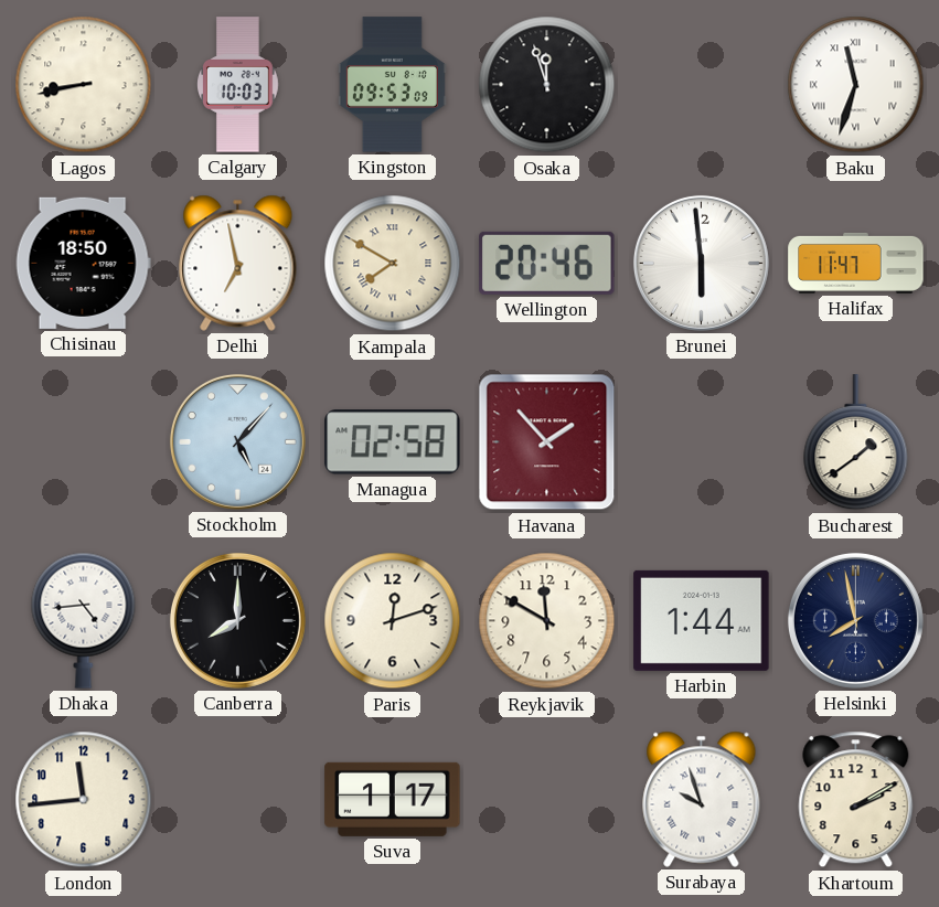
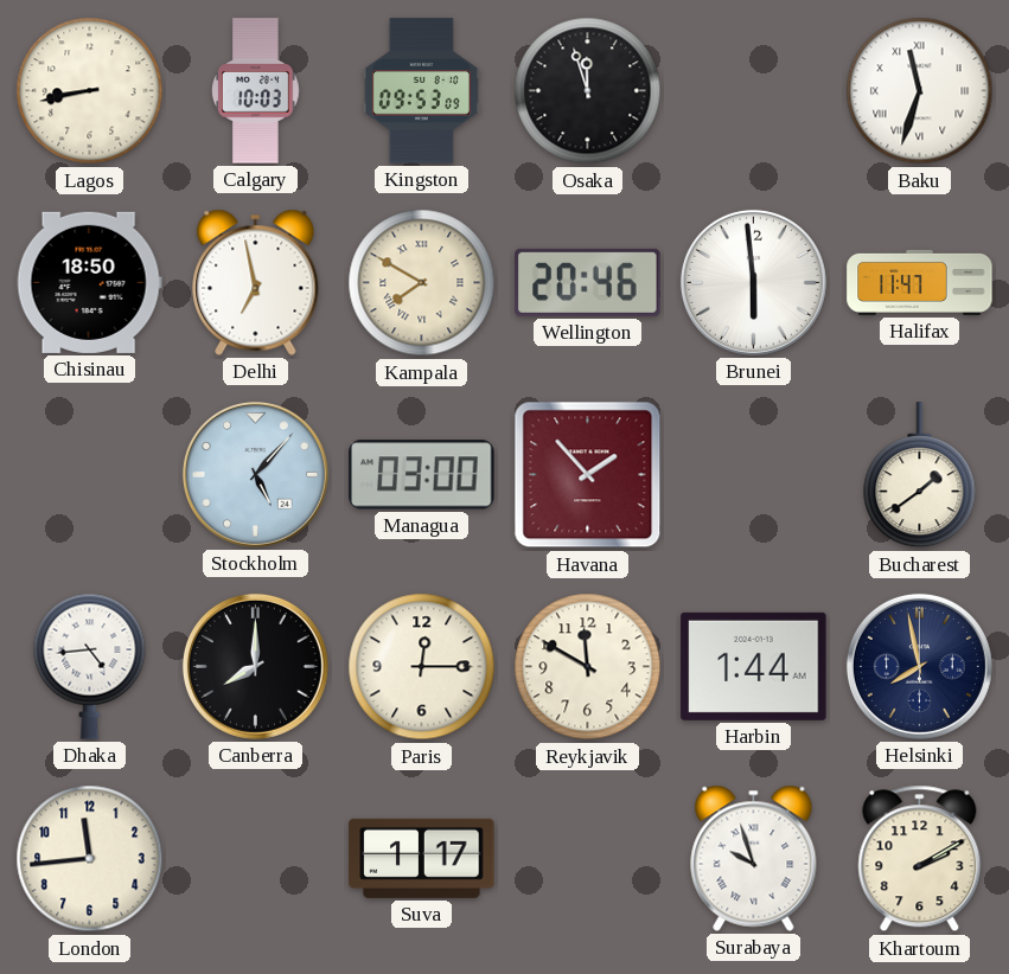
Managua: 02:58 -> 03:00 (422, 475)
Paris: 12:12 -> 12:15 (422, 667)
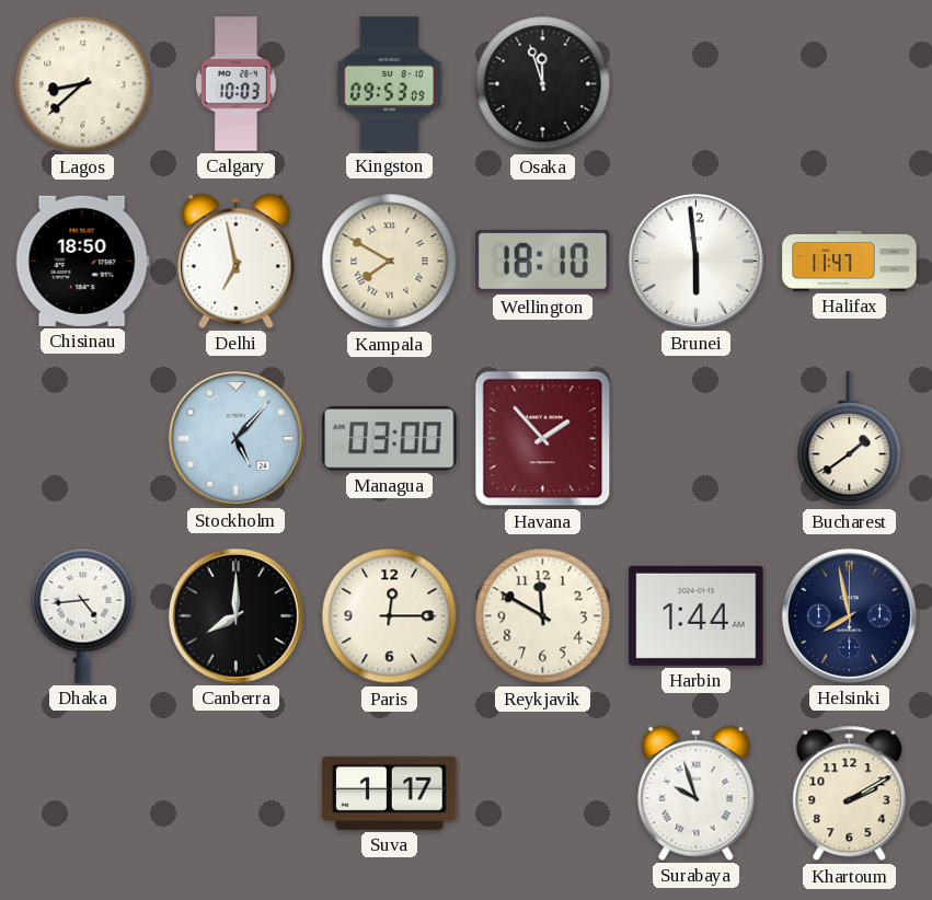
Lagos: 8:43 -> 8:38 (83, 84)
Baku: 11:33 -> none (920, 91)
Wellington: 20:46 -> 18:10 (543, 261)
London: 11:44 -> none (90, 859)
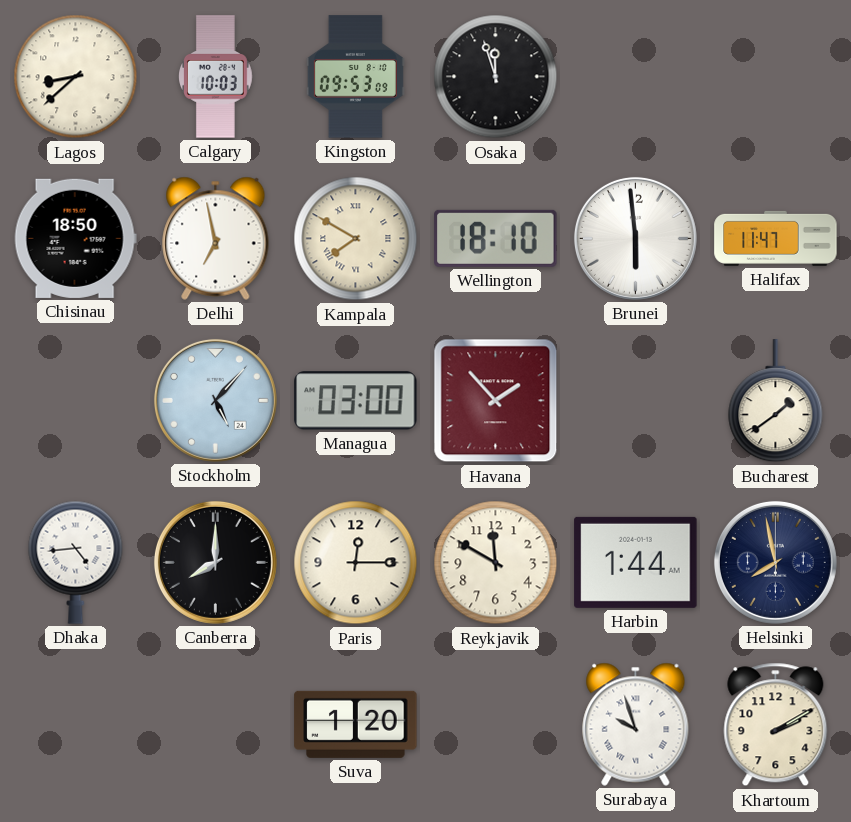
Suva: 1:17 -> 1:20 (356, 724)
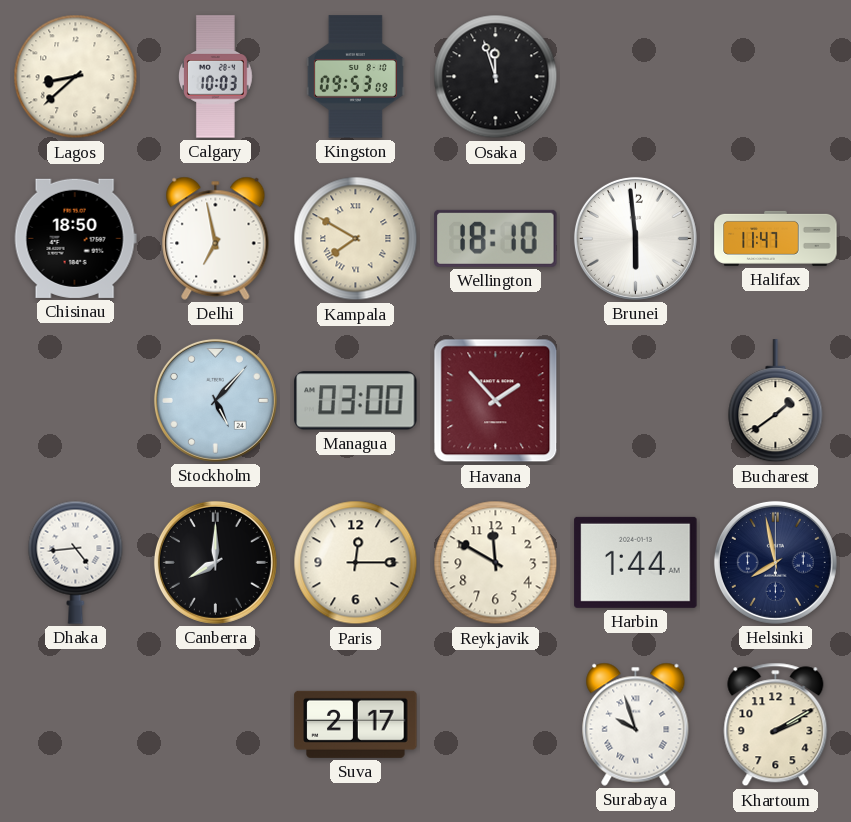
Suva: 1:20 -> 2:17 (356, 724)
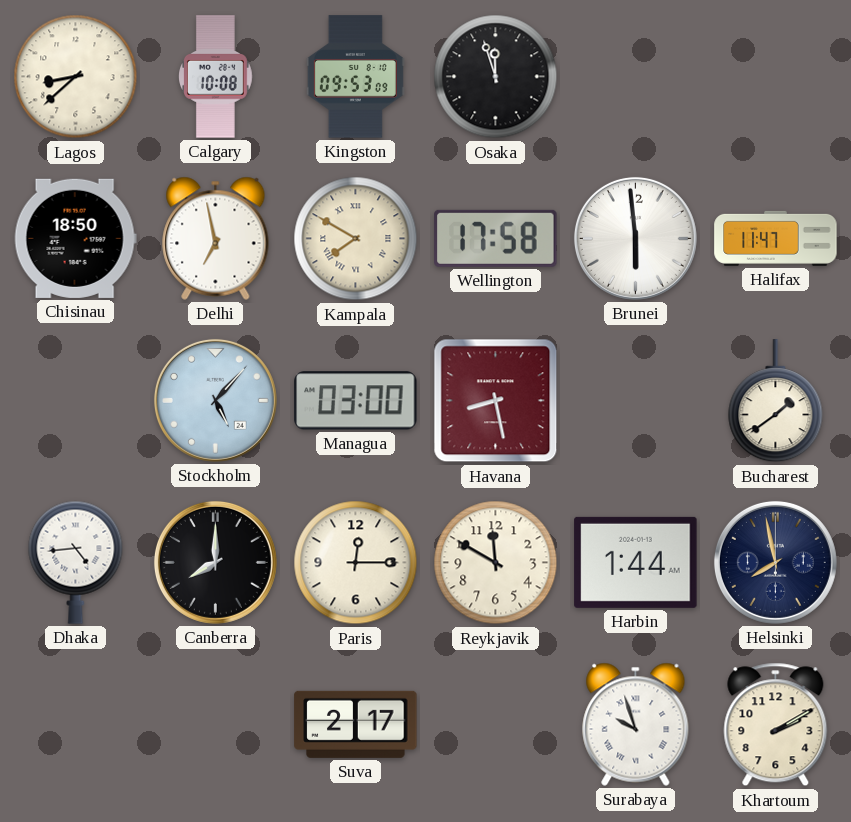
Calgary: 10:03 -> 10:08 (216, 77)
Wellington: 18:10 -> 17:58 (496, 238)
Havana: 1:53 -> 8:28 (496, 401)
